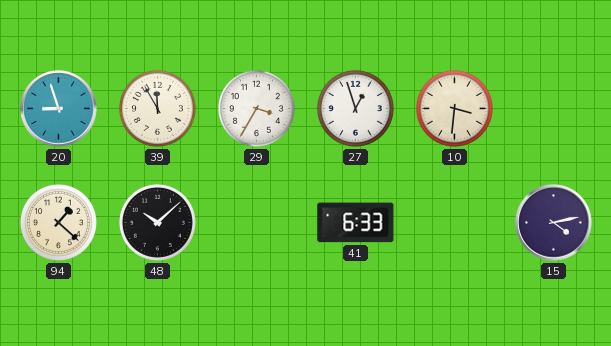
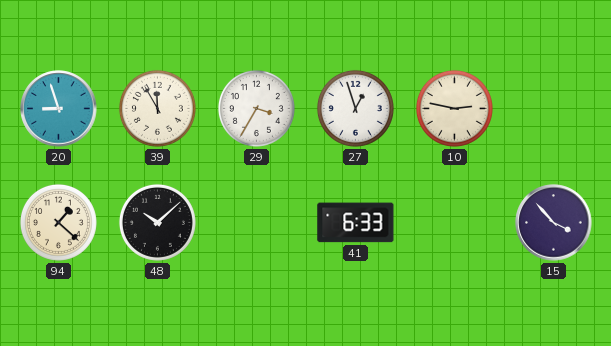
10: 3:31 -> 2:47 (454, 108)
15: 4:13 -> 3:53 (554, 223)
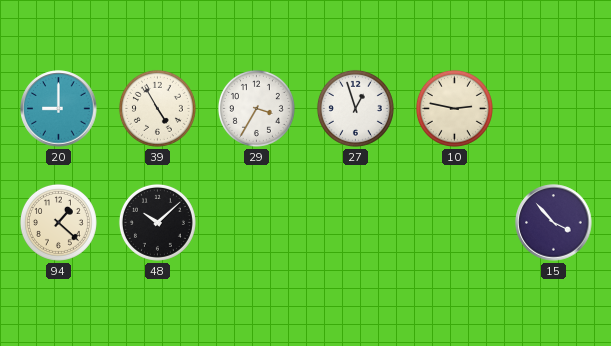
20: 8:57 -> 9:00 (59, 109)
39: 11:55 -> 4:55 (157, 108)
41: 6:33 -> none (356, 223)
